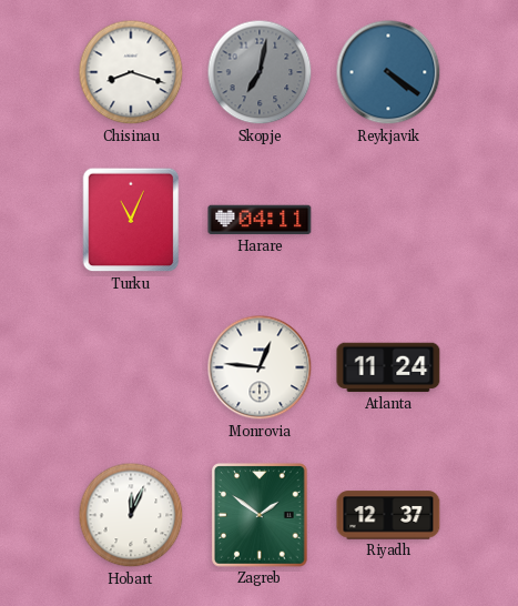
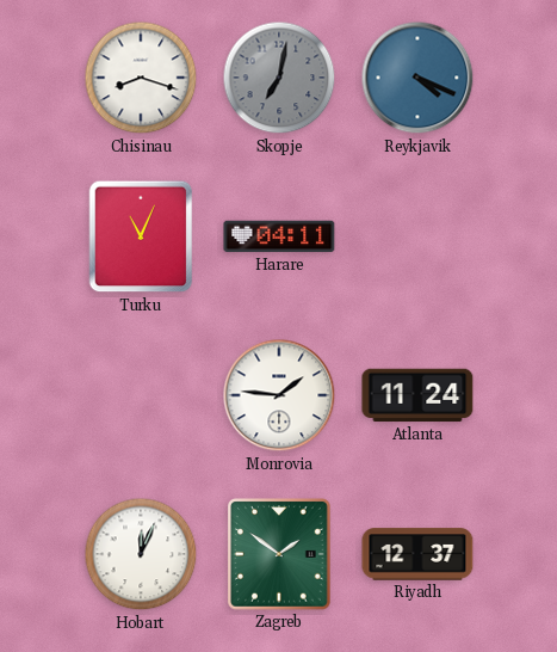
Reykjavik: 4:21 -> 4:19 (417, 78)
Monrovia: 12:46 -> 1:46 (279, 395)
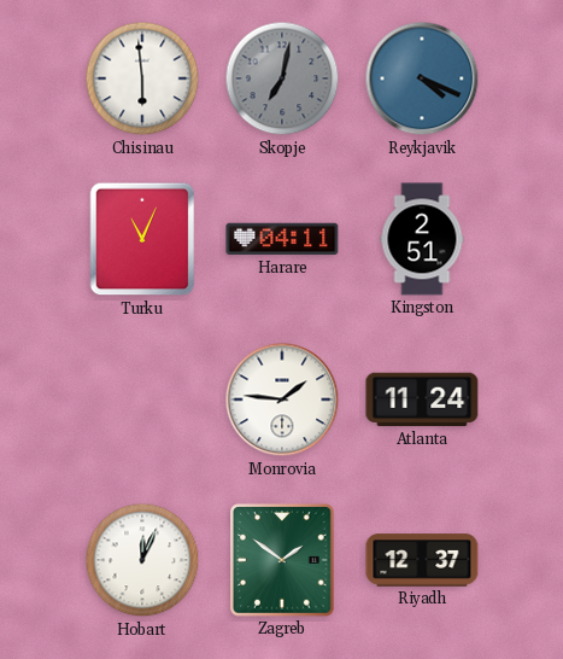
Chisinau: 8:18 -> 5:59 (142, 78)
Kingston: none -> 2:51 (422, 239)
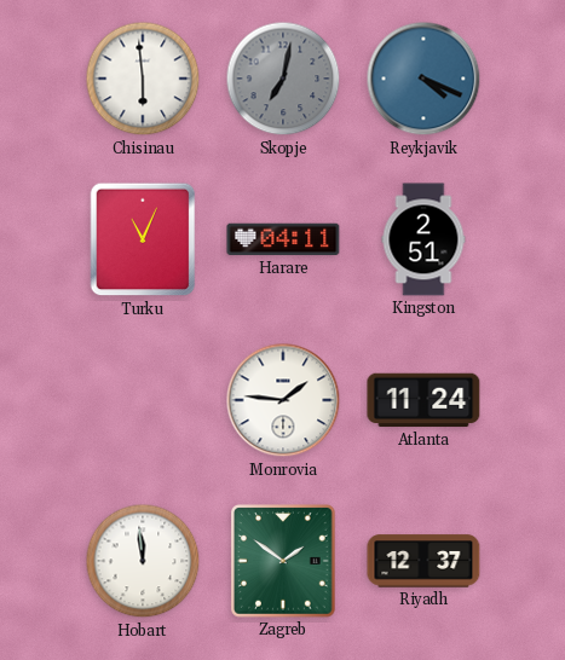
Hobart: 12:04 -> 11:59 (143, 561)
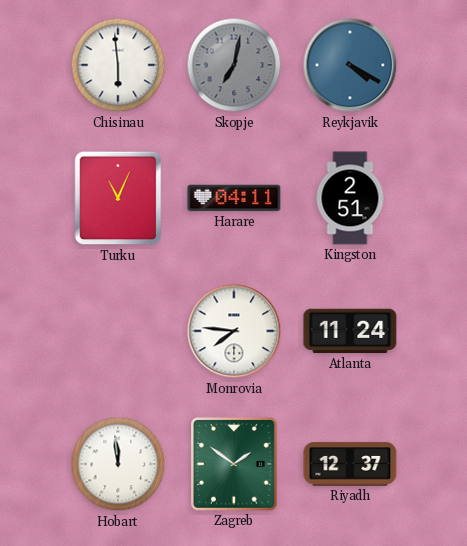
Reykjavik: 4:19 -> 4:20 (350, 65)
Monrovia: 1:46 -> 7:46 (234, 331)
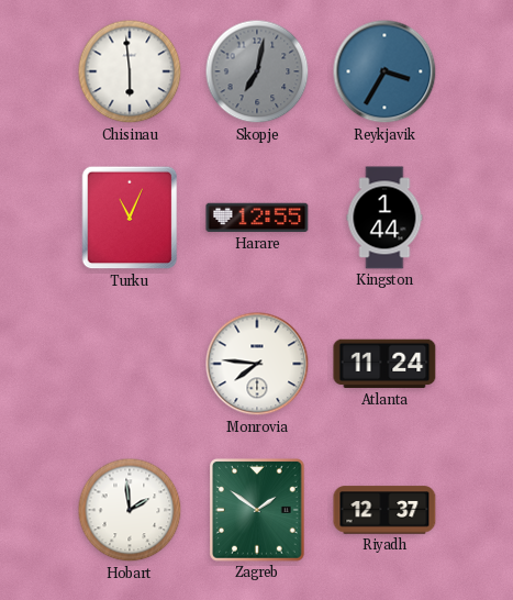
Reykjavik: 4:20 -> 3:35 (384, 71)
Harare: 04:11 -> 12:55 (257, 218)
Kingston: 2:51 -> 1:44 (384, 218)
Hobart: 11:59 -> 1:59 (130, 510)
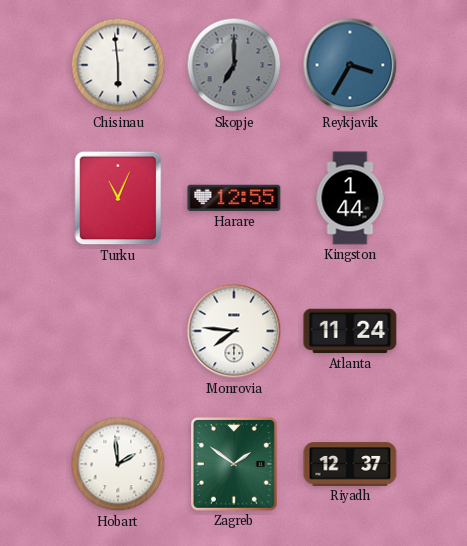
Skopje: 7:02 -> 7:00 (234, 65)
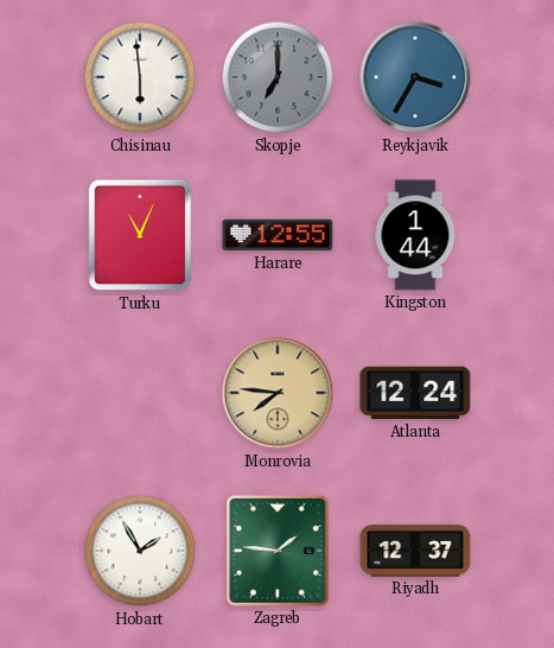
Monrovia dial: white -> champagne (278, 393)
Atlanta: 11:24 -> 12:24 (415, 393)
Hobart: 1:59 -> 1:55 (140, 551)
Zagreb: 1:51 -> 1:46 (278, 551)
